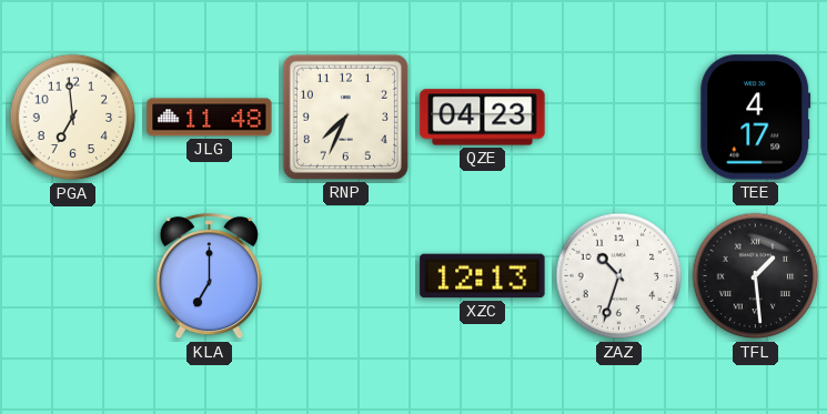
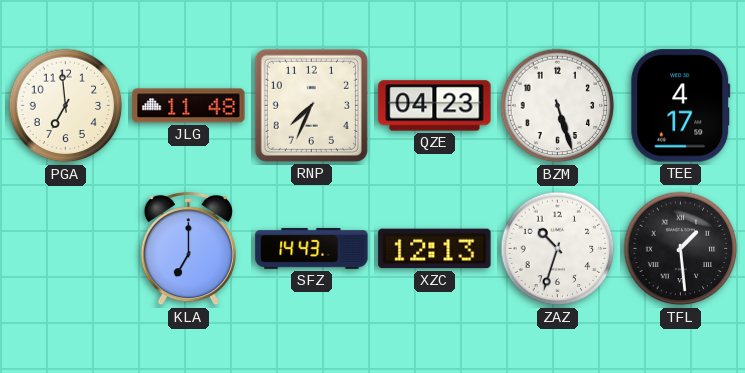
BZM: none -> 5:27 (558, 106)
SFZ: none -> 14:43 (312, 248)
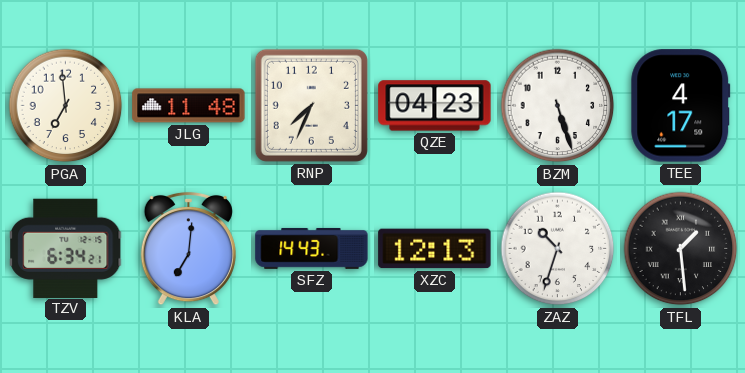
TZV: none -> 6:34 (66, 248)
KLA: 7:00 -> 7:01 (188, 249)
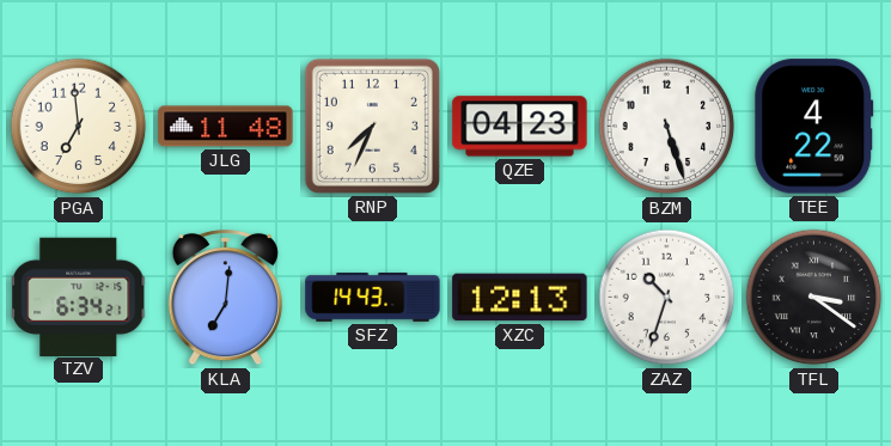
TEE: 4:17 -> 4:22 (814, 127)
TFL: 1:29 -> 3:21 (814, 298)
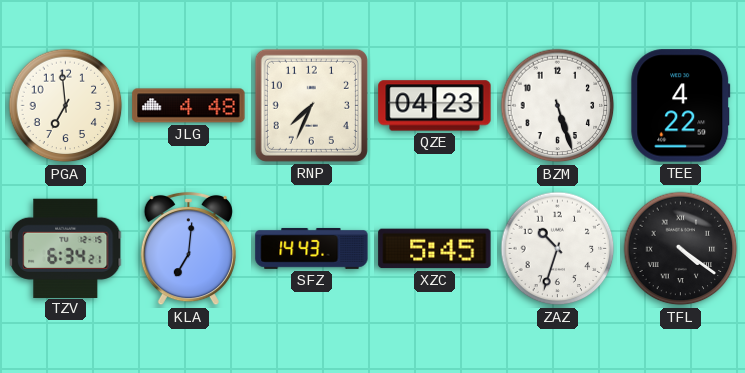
JLG: 11:48 -> 4:48 (189, 106)
XZC: 12:13 -> 5:45 (435, 249)
TFL: 3:21 -> 4:21 (681, 249)
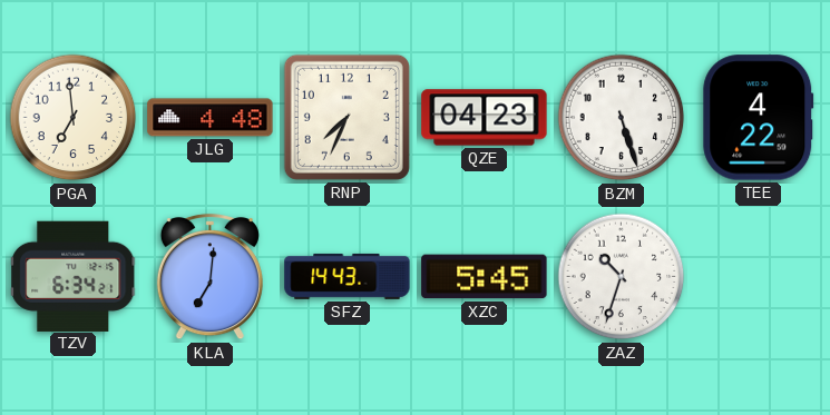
TFL: 4:21 -> none (681, 249)
